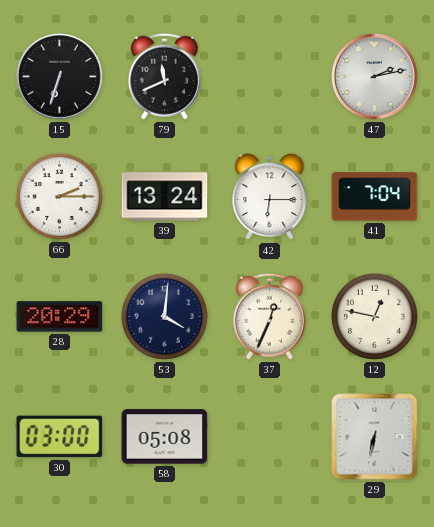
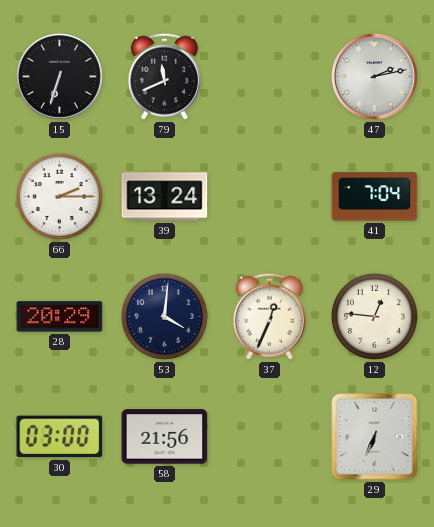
42: 6:15 -> none (270, 197)
12: 12:47 -> 12:46 (374, 316)
58: 05:08 -> 21:56 (165, 437)
29: 6:32 -> 6:34 (375, 437)
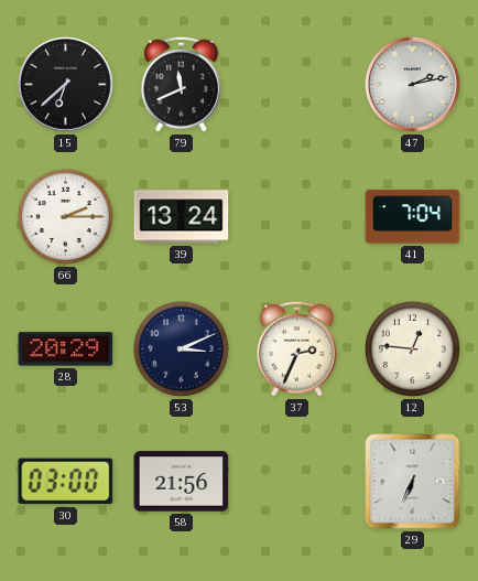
15: 6:33 -> 6:38 (66, 85)
53: 4:01 -> 3:11 (181, 348)
37: 12:34 -> 2:34 (296, 348)
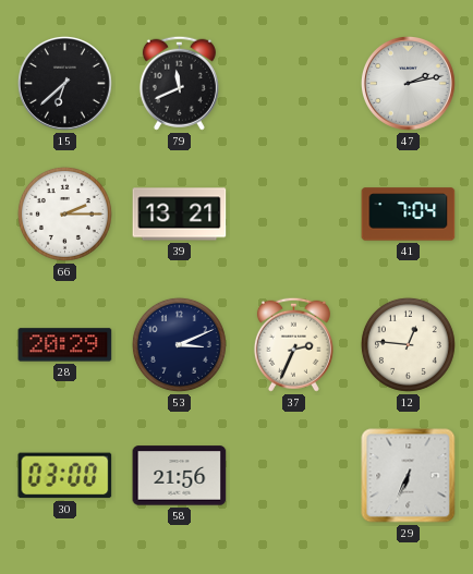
39: 13:24 -> 13:21 (180, 215)
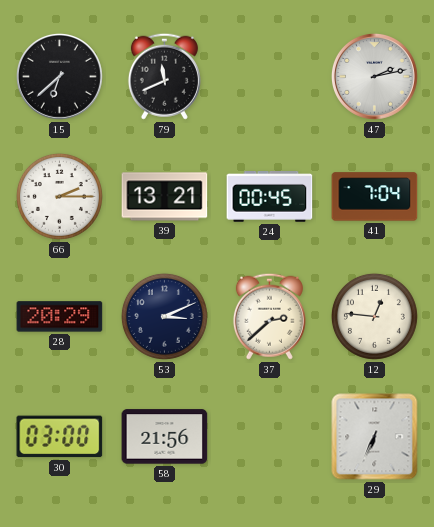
24: none -> 00:45 (270, 197)
37: 2:34 -> 2:38 (269, 316)
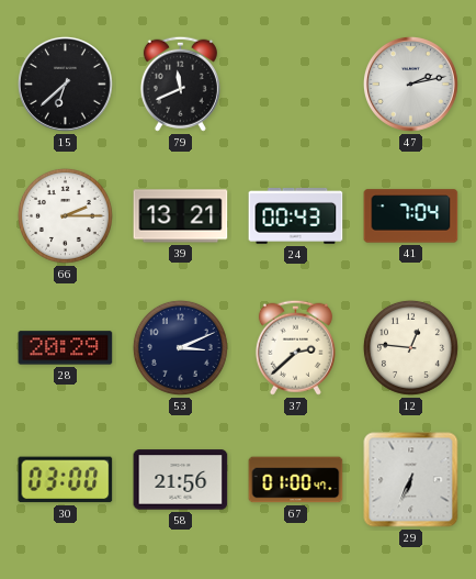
24: 00:45 -> 00:43 (296, 216)
67: none -> 01:00 (296, 480)
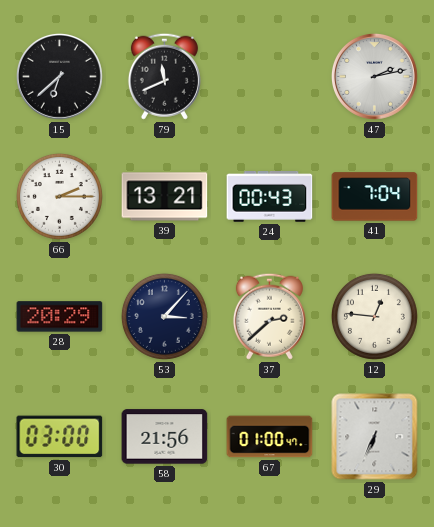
53: 3:11 -> 3:07 (164, 316)
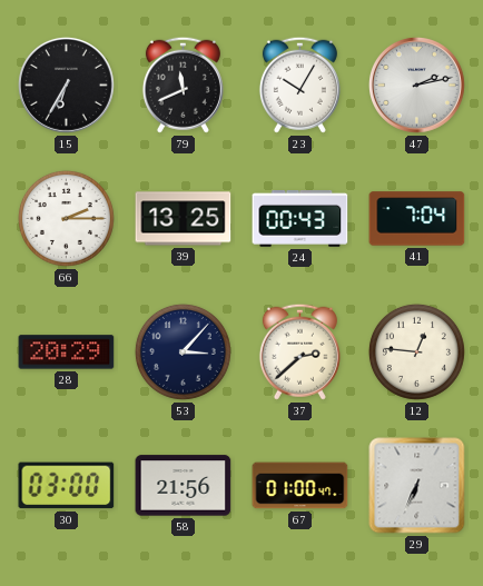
15: 6:38 -> 6:35 (67, 86)
23: none -> 10:05 (299, 85)
39: 13:21 -> 13:25 (184, 219)
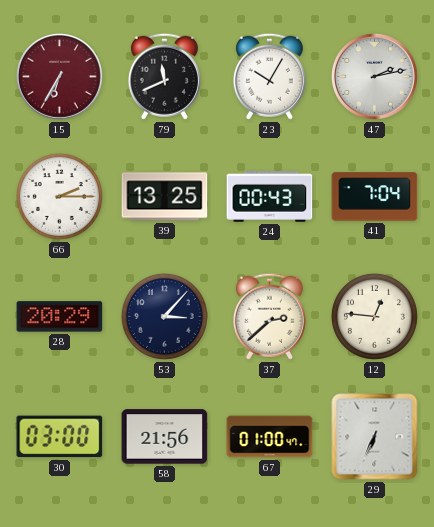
15 dial: black -> burgundy (60, 77)
